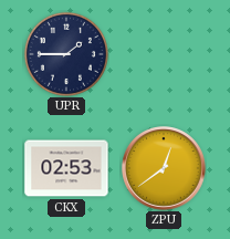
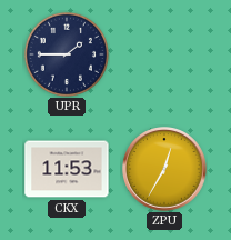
CKX: 02:53 -> 11:53 (67, 169)
ZPU: 12:39 -> 12:35 (164, 169)
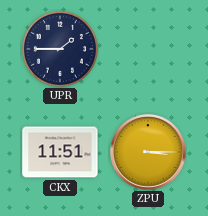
CKX: 11:53 -> 11:51 (60, 152)
ZPU: 12:35 -> 3:15 (148, 152)
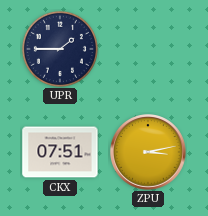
CKX: 11:51 -> 07:51 (60, 152)
ZPU: 3:15 -> 3:13 (148, 152)
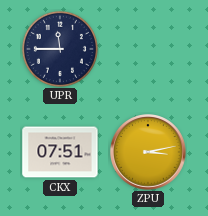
UPR: 1:45 -> 11:45 (60, 49)
